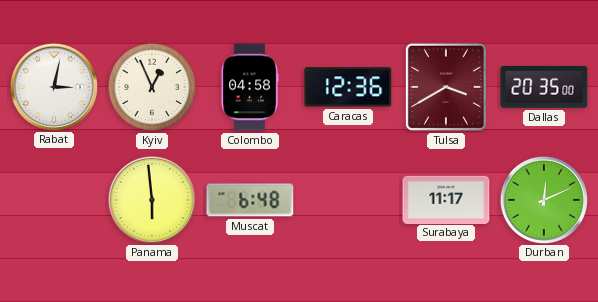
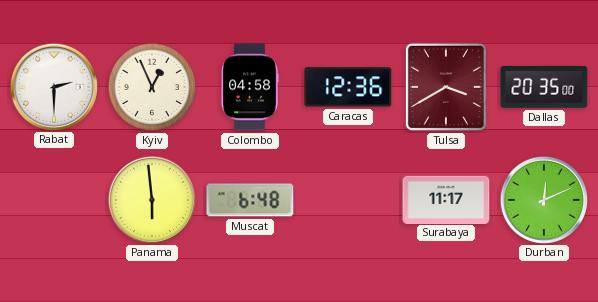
Rabat: 3:02 -> 2:30 (53, 86)
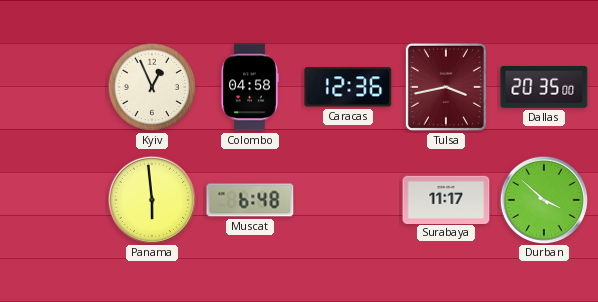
Rabat: 2:30 -> none (53, 86)
Tulsa: 3:40 -> 3:43 (446, 87)
Durban: 12:11 -> 3:52 (543, 199)
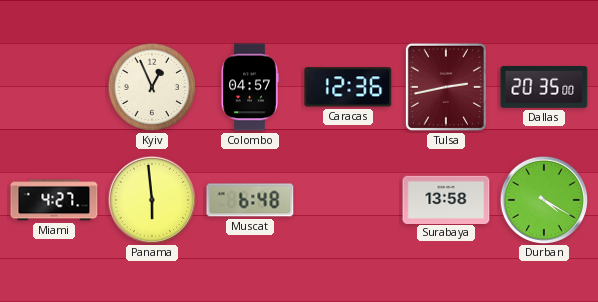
Colombo: 04:58 -> 04:57 (250, 87)
Tulsa: 3:43 -> 2:43 (446, 87)
Miami: none -> 4:27 (54, 200)
Surabaya: 11:17 -> 13:58 (446, 199)
Durban: 3:52 -> 4:20 (543, 199)
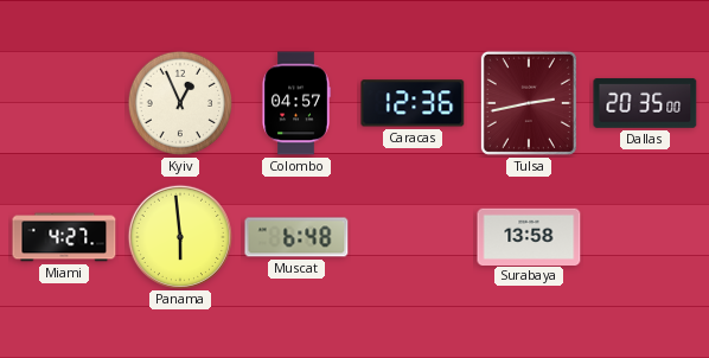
Durban: 4:20 -> none (543, 199)
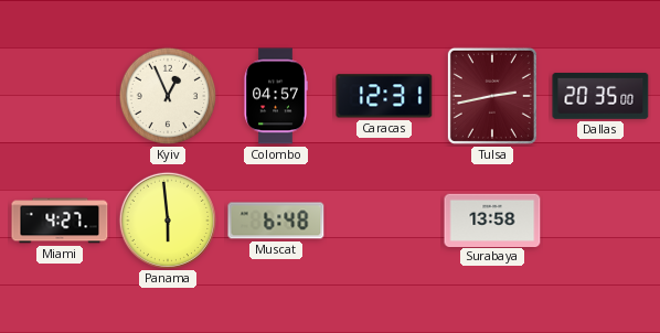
Caracas: 12:36 -> 12:31 (384, 96)
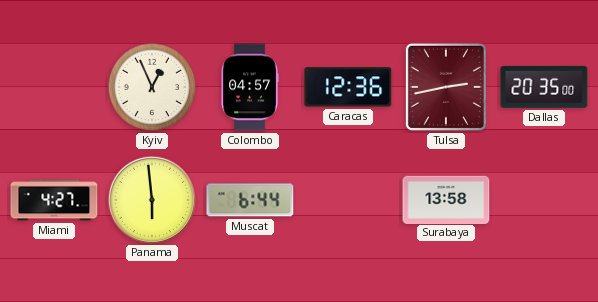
Caracas: 12:31 -> 12:36 (348, 87)
Muscat: 6:48 -> 6:44 (250, 200)
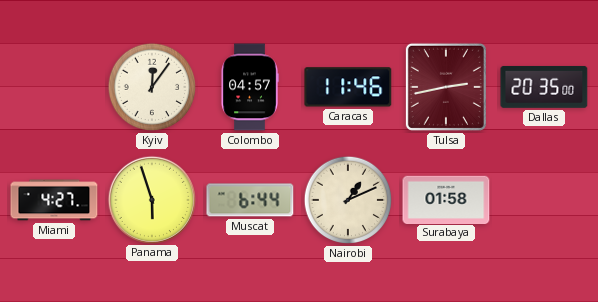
Kyiv: 12:56 -> 12:06 (152, 87)
Caracas: 12:36 -> 11:46 (348, 87)
Panama: 5:59 -> 5:57 (151, 199)
Nairobi: none -> 1:11 (348, 200)
Surabaya: 13:58 -> 01:58 (446, 199)
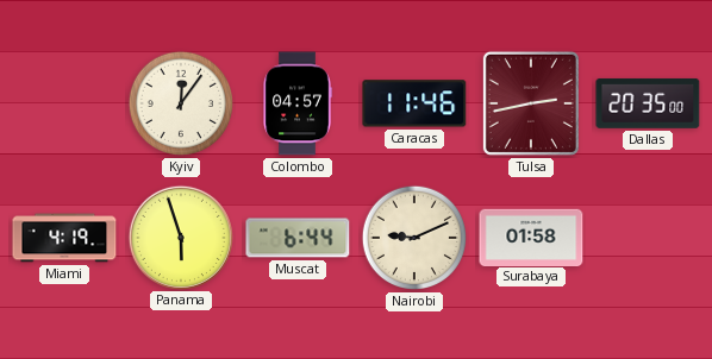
Miami: 4:27 -> 4:19 (64, 238)
Nairobi: 1:11 -> 9:11 (414, 238)
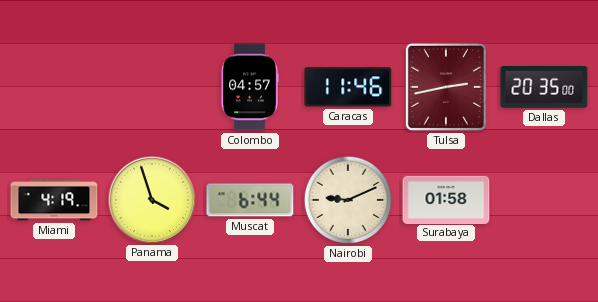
Kyiv: 12:06 -> none (181, 103)
Panama: 5:57 -> 3:57 (151, 199)
